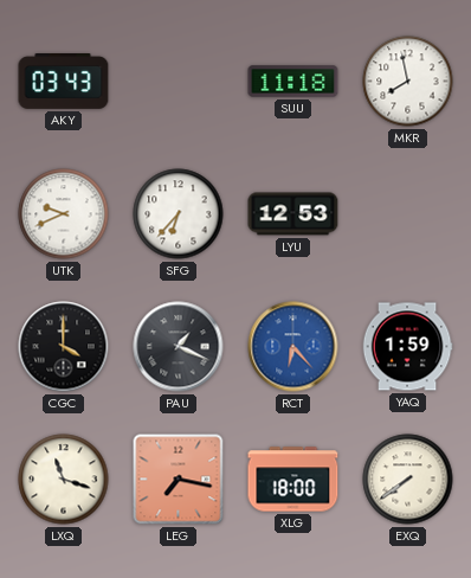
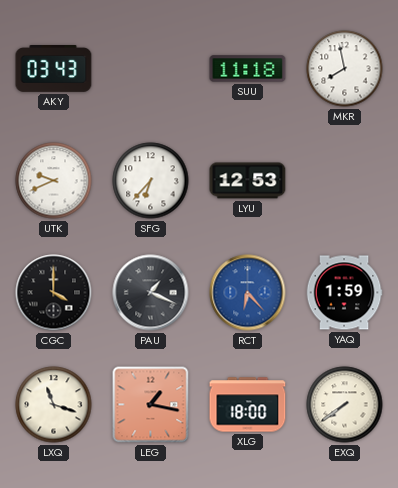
LEG: 7:17 -> 1:17 (151, 405)
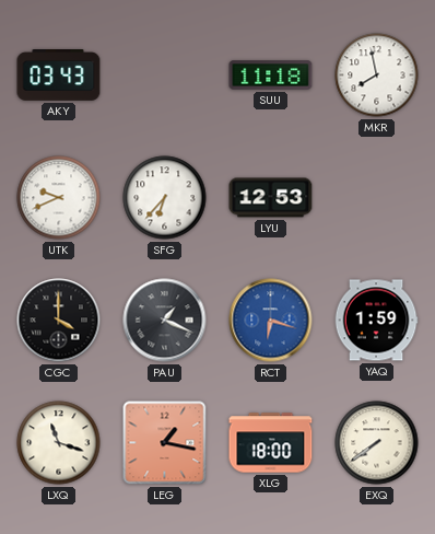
RCT: 6:23 -> 6:18 (271, 321)
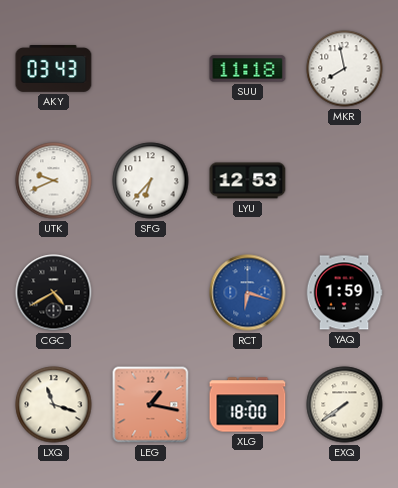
CGC: 4:00 -> 4:40 (54, 293)
PAU: 1:19 -> none (165, 321)
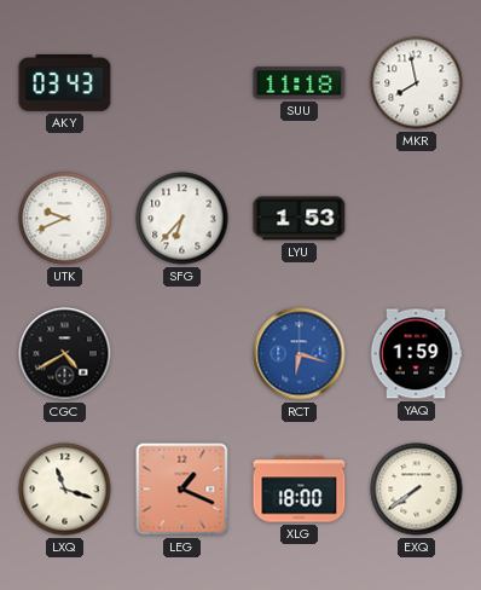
LYU: 12:53 -> 1:53 (300, 219)
LEG: 1:17 -> 1:19 (182, 490)
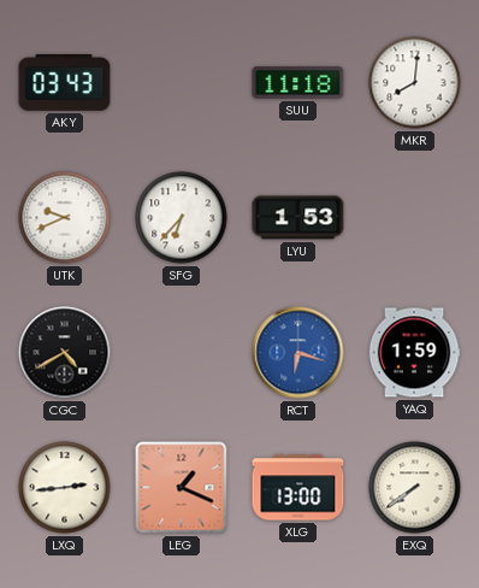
MKR: 7:58 -> 8:01 (415, 83)
LXQ: 11:18 -> 2:44 (65, 488)
XLG: 18:00 -> 13:00 (298, 488)
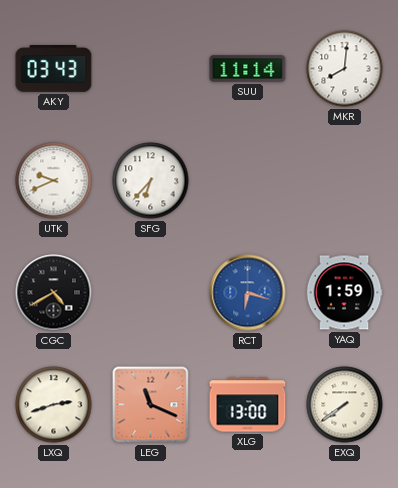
SUU: 11:18 -> 11:14 (248, 69)
LYU: 1:53 -> none (298, 218)
LXQ: 2:44 -> 2:42 (54, 405)
LEG: 1:19 -> 11:19 (151, 405)
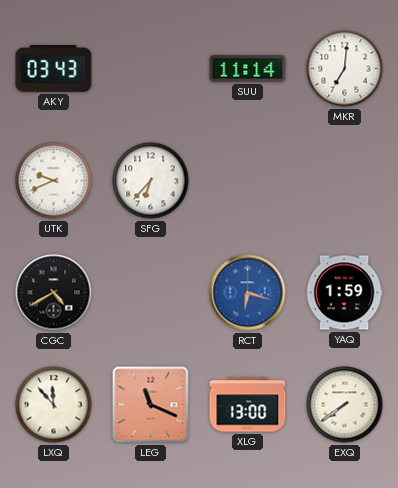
MKR: 8:01 -> 7:01 (345, 69)
LXQ: 2:42 -> 11:53 (54, 405)
